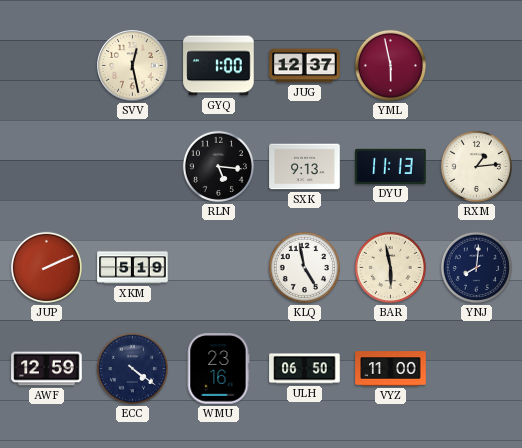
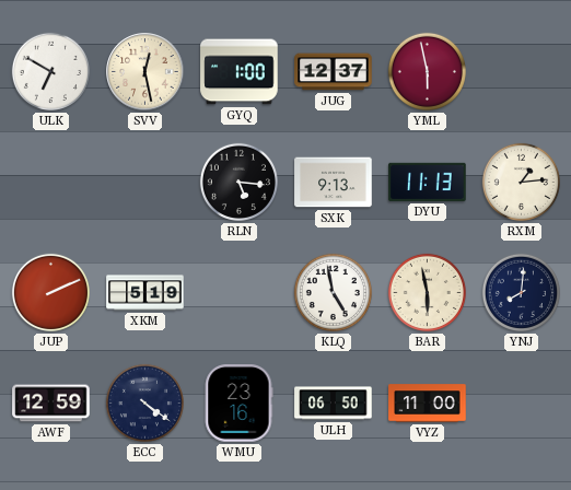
ULK: none -> 6:50 (50, 71)
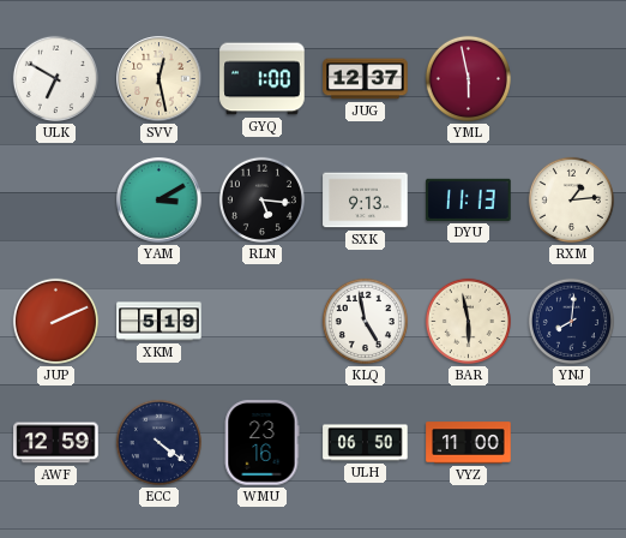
YAM: none -> 3:10 (159, 201)
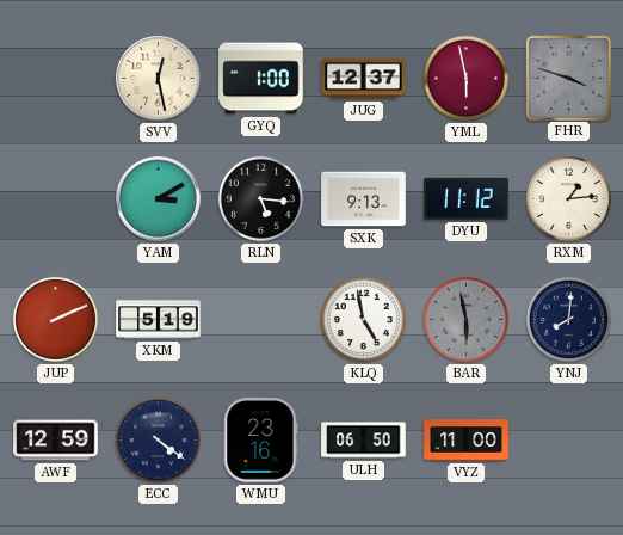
ULK: 6:50 -> none (55, 78)
FHR: none -> 3:48 (568, 78)
DYU: 11:13 -> 11:12 (467, 198)
BAR dial: cream -> grey (465, 319)
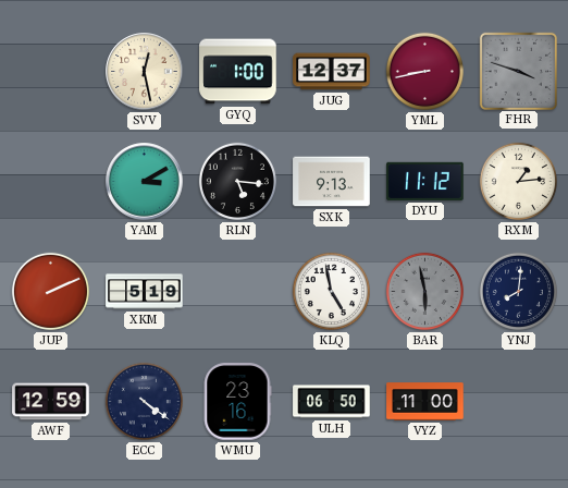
YML: 5:58 -> 8:43 (424, 71)
